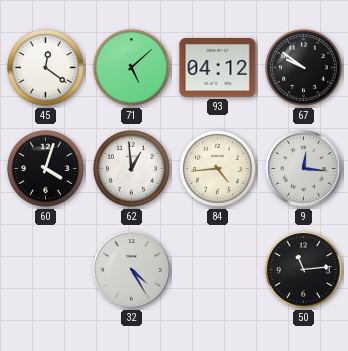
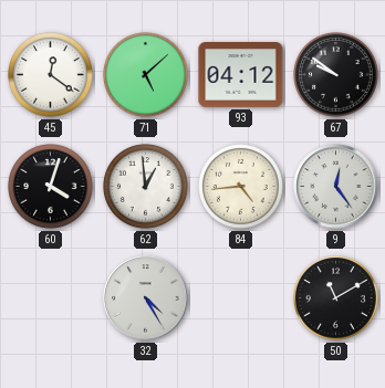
9: 12:16 -> 12:24 (336, 187)
50: 11:14 -> 11:10 (336, 298)
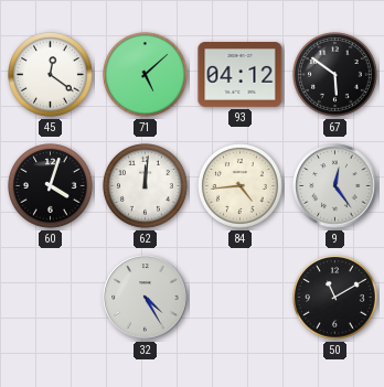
67: 9:51 -> 5:51 (335, 75)
62: 12:59 -> 12:01 (146, 186)
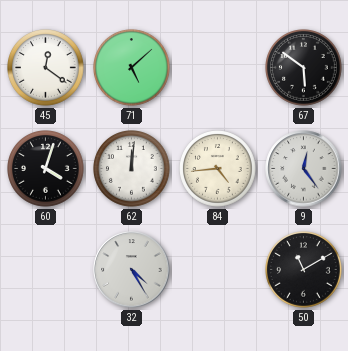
93: 04:12 -> none (241, 75)
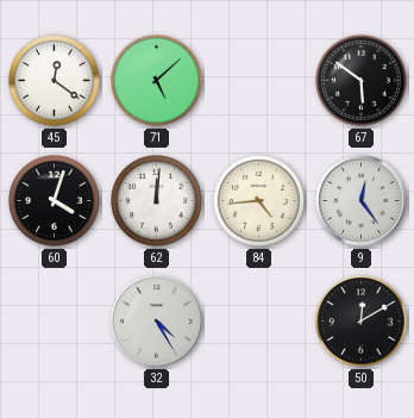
50: 11:10 -> 12:10 (362, 322)
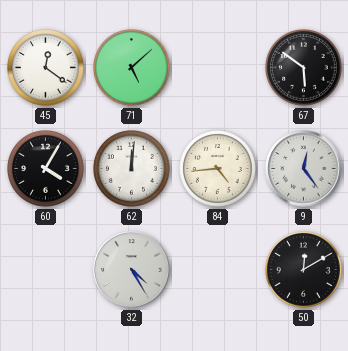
60: 4:03 -> 4:05 (46, 169)
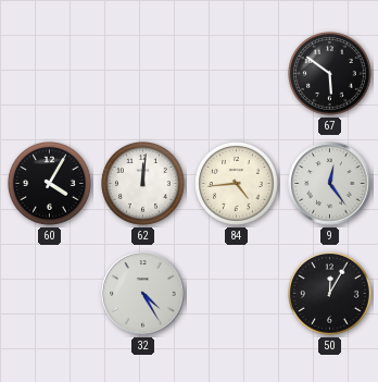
45: 12:21 -> none (46, 68)
71: 5:08 -> none (132, 68)
50: 12:10 -> 12:05 (330, 294)
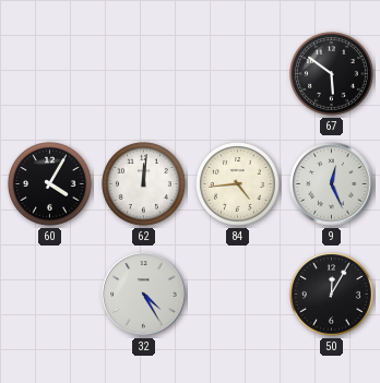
9: 12:24 -> 12:26 (332, 184)
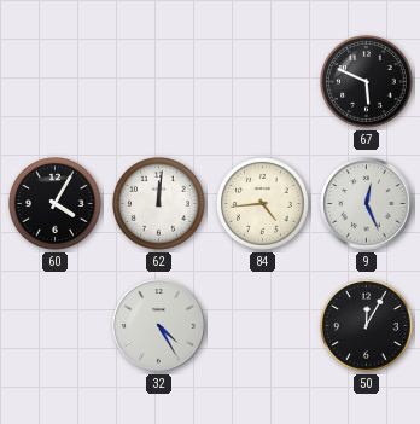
67: 5:51 -> 5:49 (367, 82)
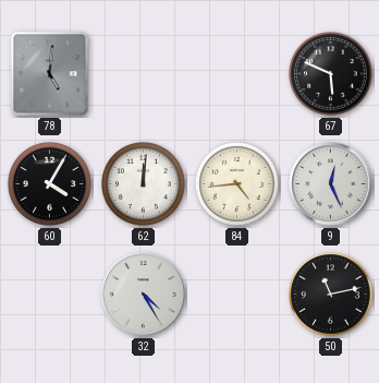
78: none -> 5:01 (50, 74)
50: 12:05 -> 11:13 (331, 295)
